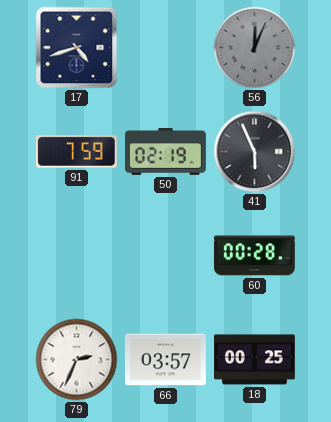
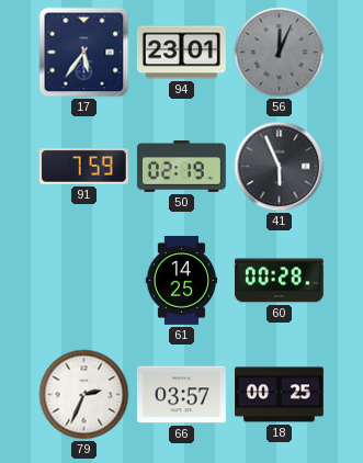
17: 4:42 -> 5:36 (84, 53)
94: none -> 23:01 (181, 53)
61: none -> 14:25 (182, 281)
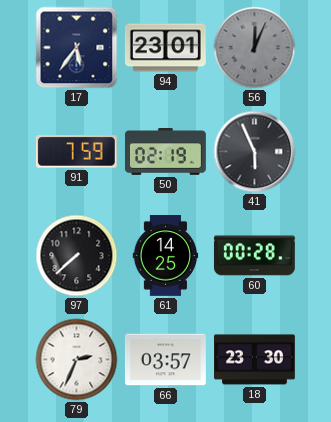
97: none -> 7:38 (77, 256)
18: 00:25 -> 23:30 (255, 360)
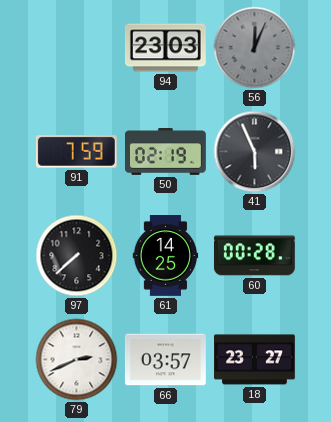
17: 5:36 -> none (77, 48)
94: 23:01 -> 23:03 (165, 48)
79: 2:34 -> 2:41 (77, 360)
18: 23:30 -> 23:27 (255, 360)
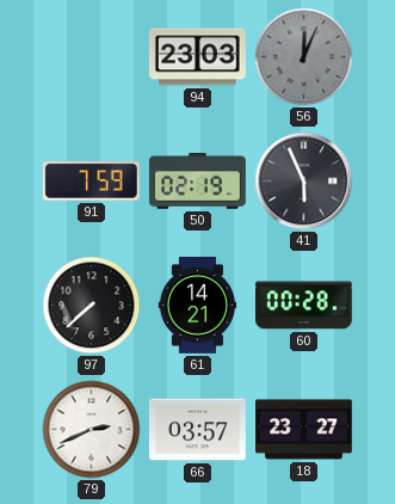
61: 14:25 -> 14:21 (198, 306)
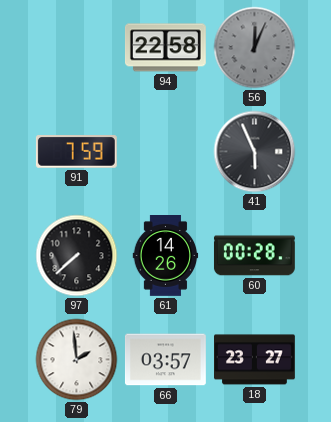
94: 23:03 -> 22:58 (165, 48)
50: 02:19 -> none (197, 182)
61: 14:21 -> 14:26 (166, 256)
79: 2:41 -> 1:59 (77, 360)
